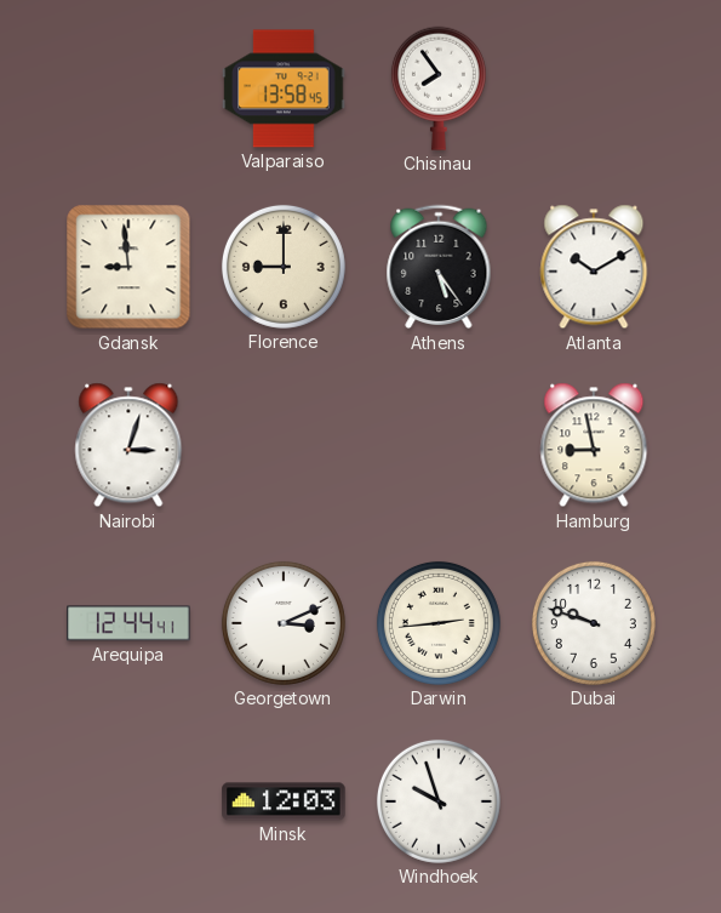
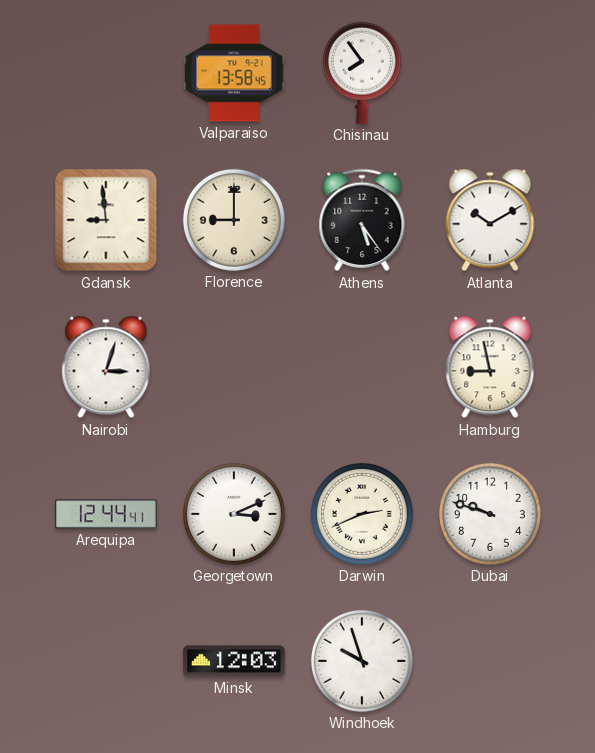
Darwin: 2:44 -> 2:41 (362, 514)
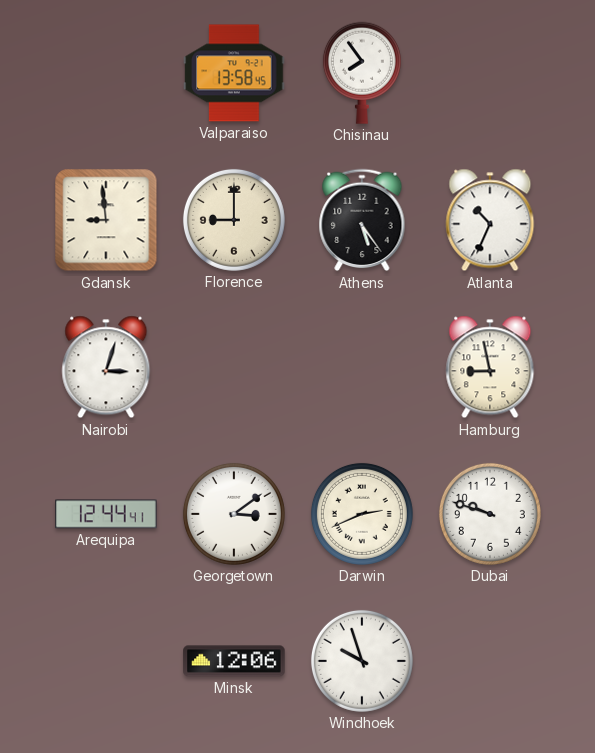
Atlanta: 10:10 -> 10:34 (490, 220)
Georgetown: 3:11 -> 3:09 (234, 514)
Minsk: 12:03 -> 12:06 (234, 661)
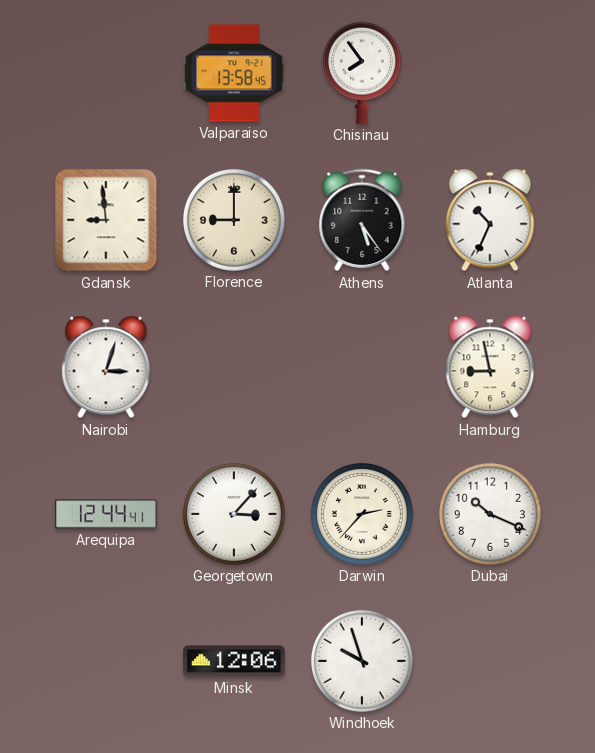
Georgetown: 3:09 -> 3:07 (234, 514)
Darwin: 2:41 -> 2:37 (362, 514)
Dubai: 9:48 -> 10:19 (490, 514)
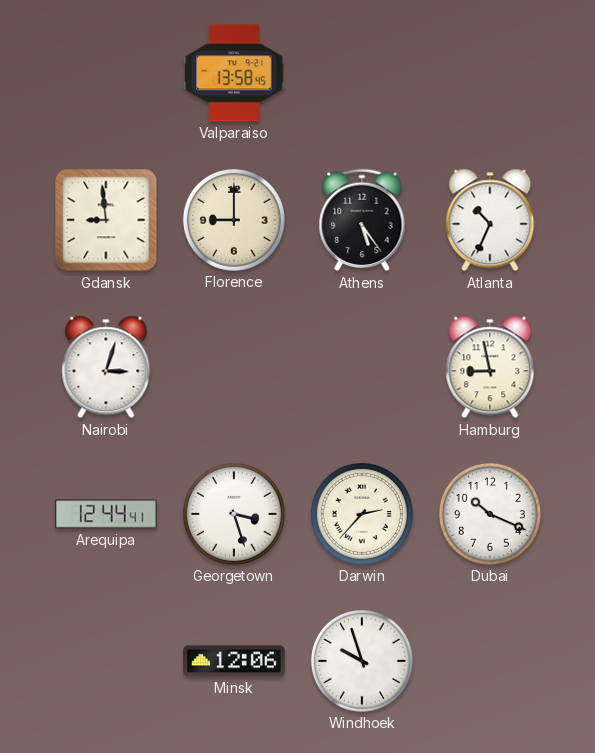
Chisinau: 7:54 -> none (362, 73)
Georgetown: 3:07 -> 3:27 (234, 514)
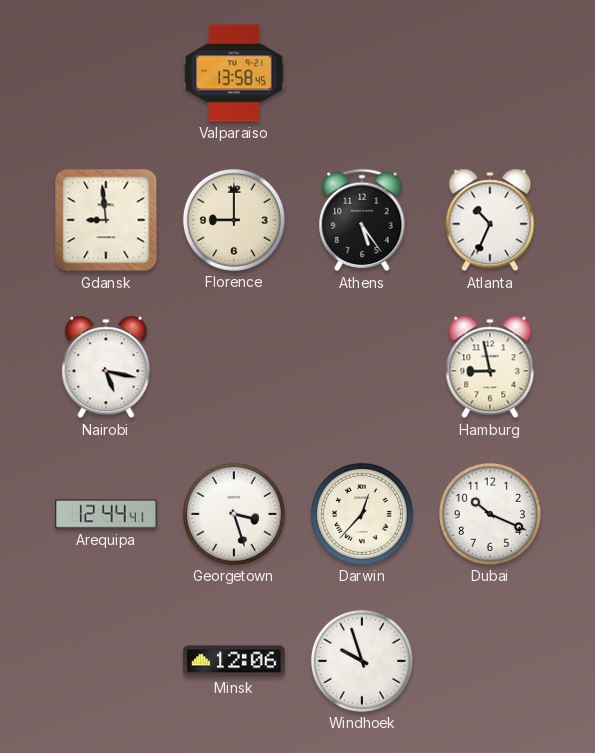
Nairobi: 3:03 -> 5:17 (106, 367)
Darwin: 2:37 -> 12:37 (362, 514)
